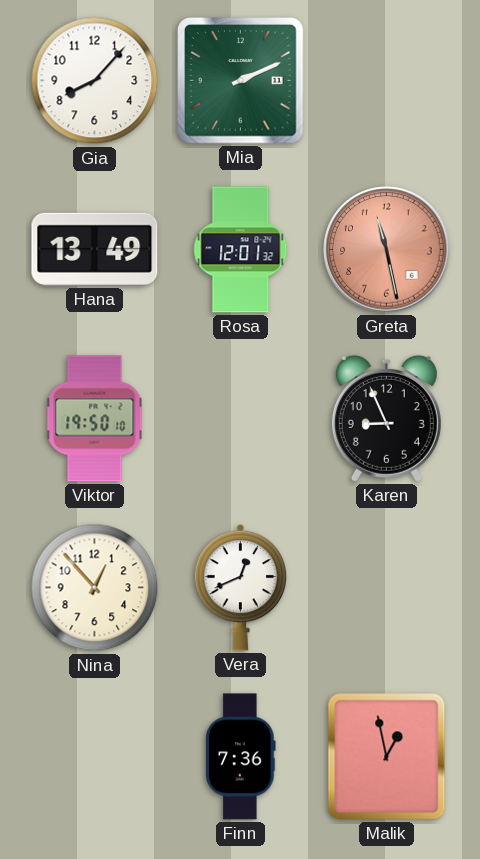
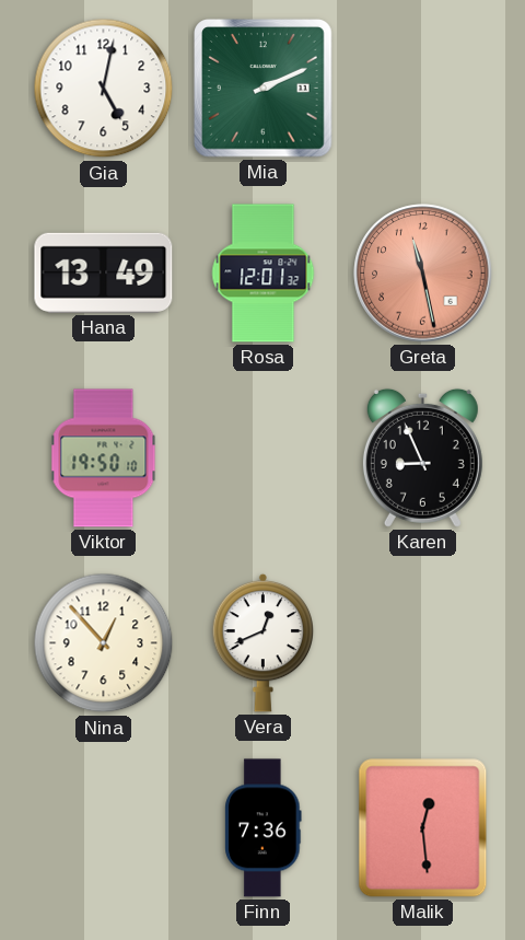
Gia: 8:07 -> 5:02 (104, 89)
Malik: 12:58 -> 12:29 (423, 828)
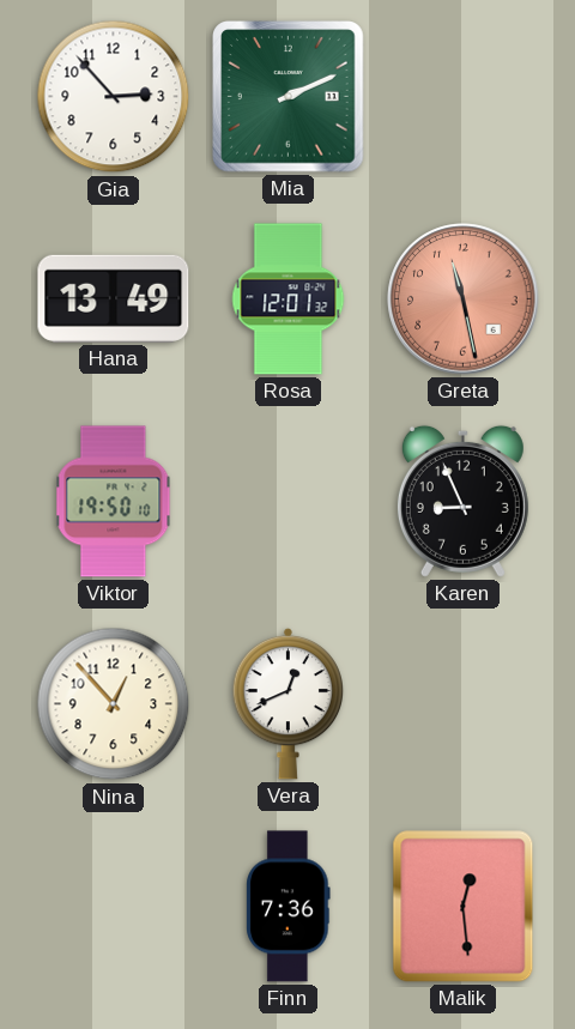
Gia: 5:02 -> 2:53 (114, 97)
